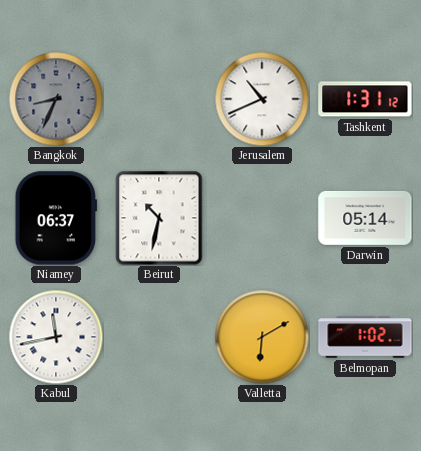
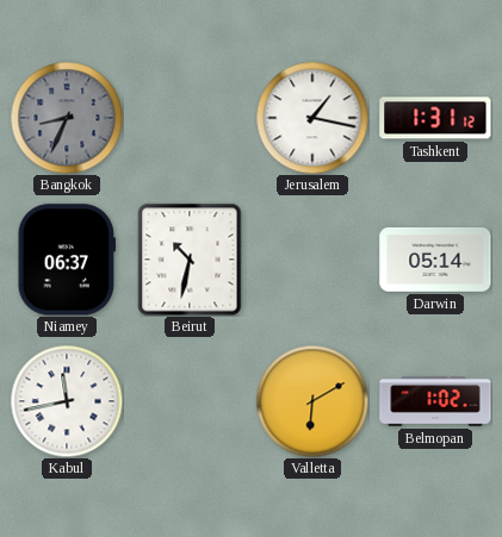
Jerusalem: 10:41 -> 1:17 (312, 118)
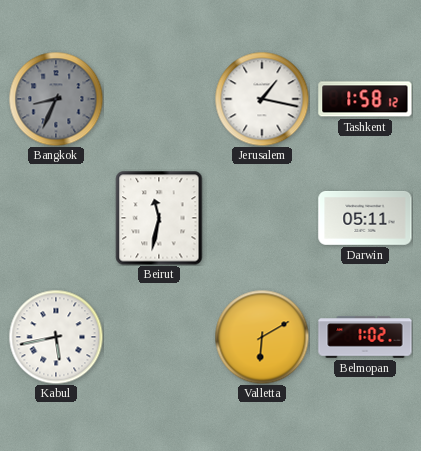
Tashkent: 1:31 -> 1:58 (365, 99)
Niamey: 06:37 -> none (66, 260)
Beirut: 10:32 -> 11:32 (159, 218)
Darwin: 05:14 -> 05:11 (365, 218)
Kabul: 11:43 -> 5:43 (56, 337)
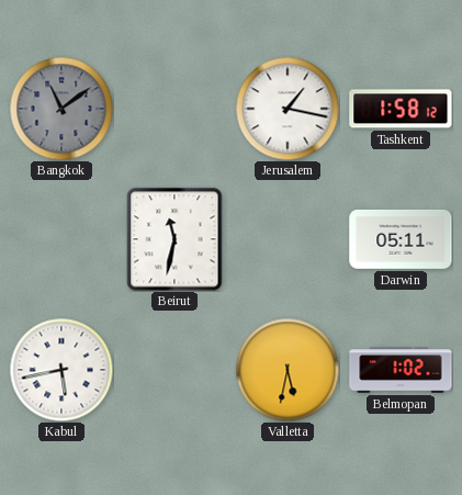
Bangkok: 8:34 -> 11:09 (61, 109)
Valletta: 6:10 -> 5:32 (288, 370)
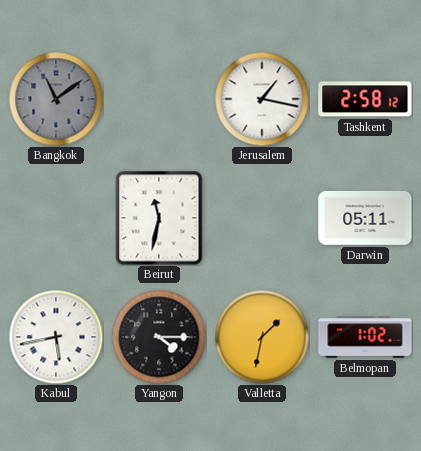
Tashkent: 1:58 -> 2:58 (365, 99)
Yangon: none -> 4:15 (159, 337)
Valletta: 5:32 -> 1:32 (262, 337)
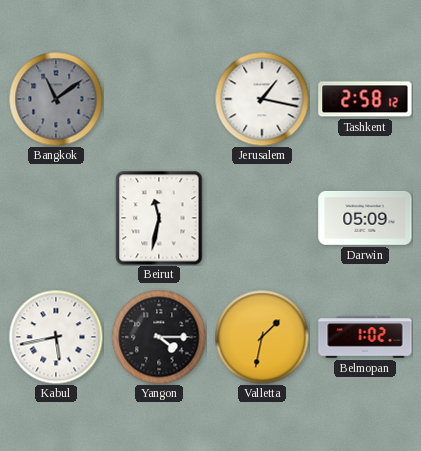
Darwin: 05:11 -> 05:09 (365, 218)
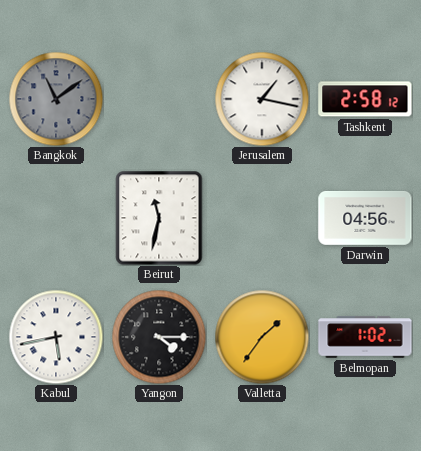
Darwin: 05:09 -> 04:56 (365, 218)
Valletta: 1:32 -> 1:36 (262, 337)
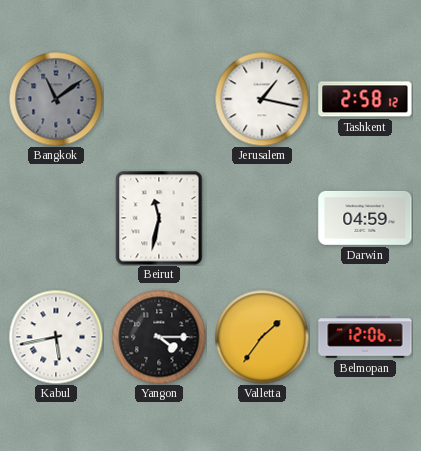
Darwin: 04:56 -> 04:59 (365, 218)
Belmopan: 1:02 -> 12:06 (365, 337)
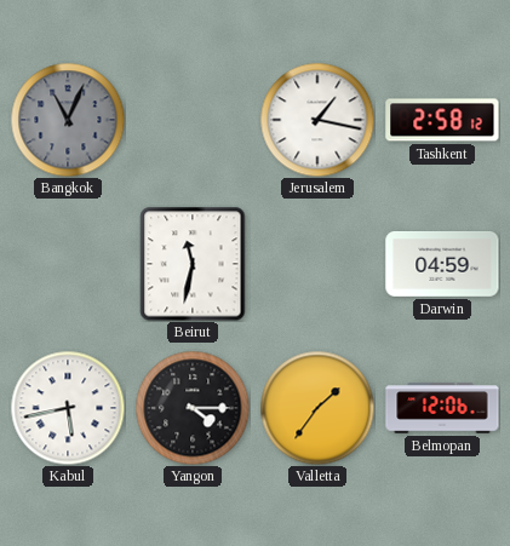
Bangkok: 11:09 -> 11:04 (68, 120)
